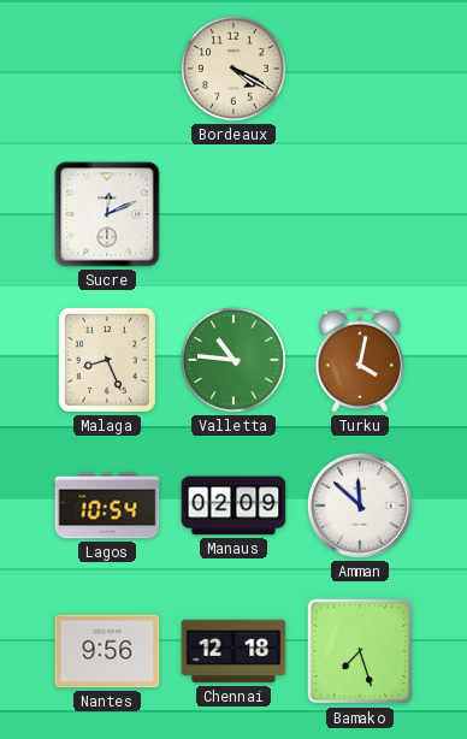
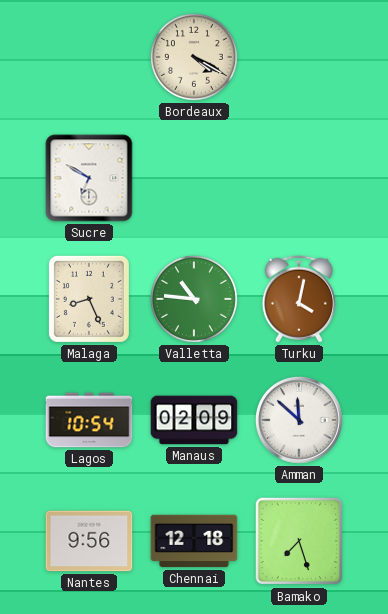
Sucre: 12:11 -> 6:50 (89, 178)
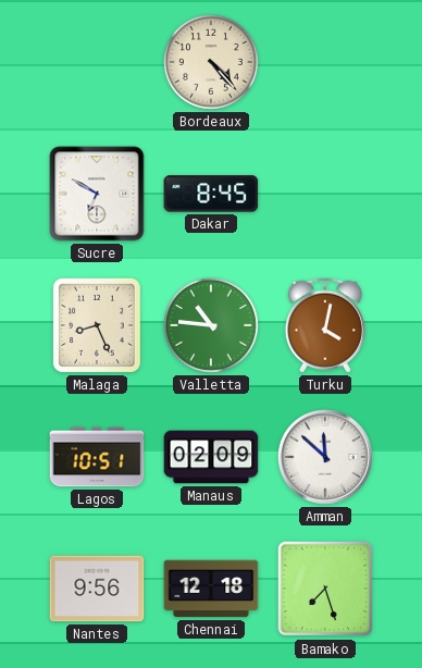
Bordeaux: 4:20 -> 4:23 (211, 62)
Dakar: none -> 8:45 (211, 194)
Lagos: 10:54 -> 10:51 (97, 457)
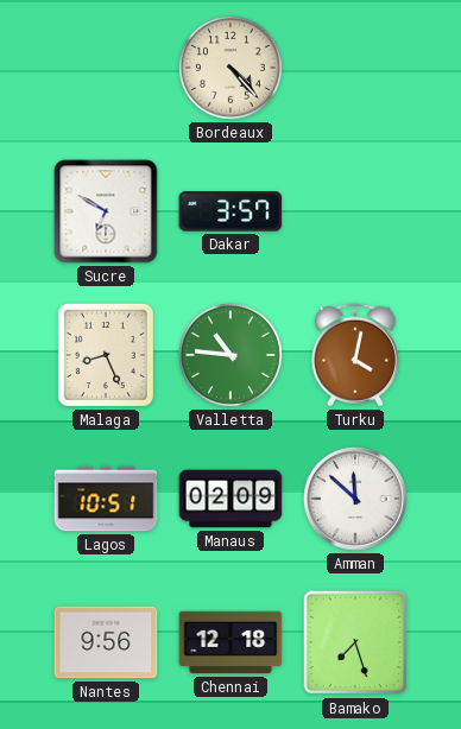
Dakar: 8:45 -> 3:57 (230, 211)
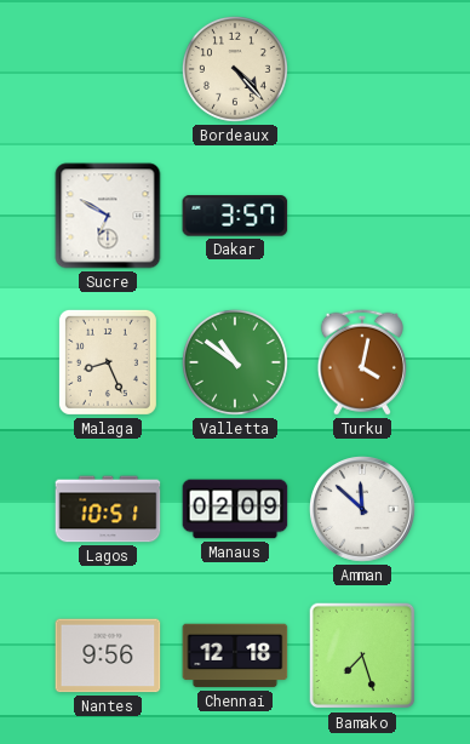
Valletta: 10:46 -> 10:51 (235, 362)
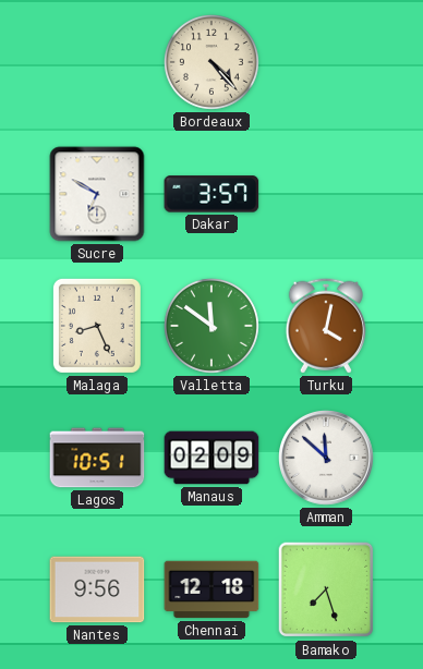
Valletta: 10:51 -> 11:51 (211, 326)
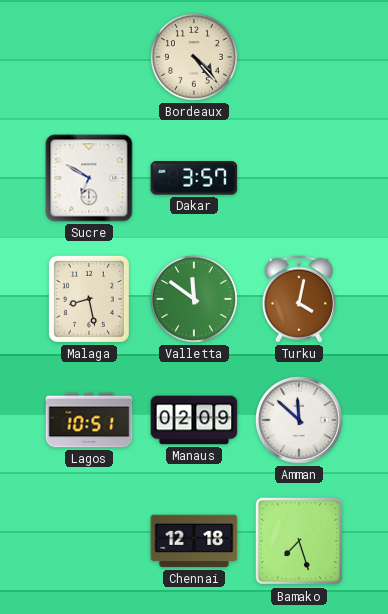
Malaga: 8:26 -> 8:28 (89, 299)
Nantes: 9:56 -> none (97, 589)
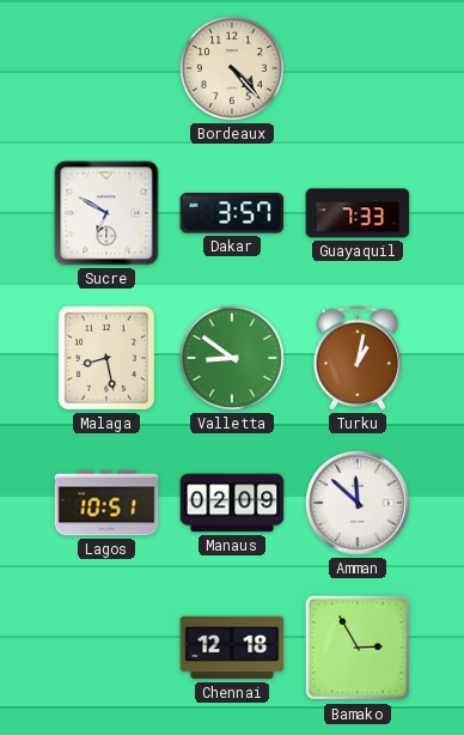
Guayaquil: none -> 7:33 (358, 213)
Valletta: 11:51 -> 8:51 (232, 358)
Turku: 4:02 -> 1:02 (358, 358)
Bamako: 7:27 -> 2:55 (358, 648)
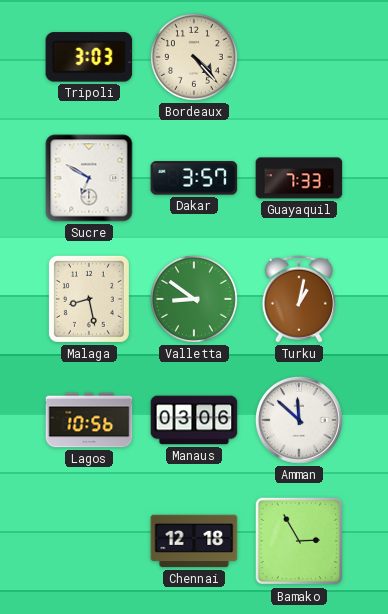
Tripoli: none -> 3:03 (89, 57)
Lagos: 10:51 -> 10:56 (89, 420)
Manaus: 02:09 -> 03:06 (194, 420)
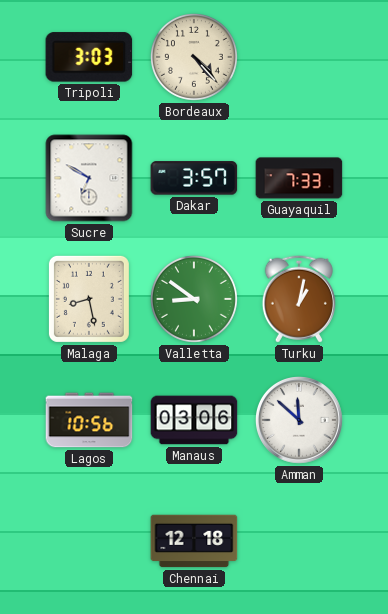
Bamako: 2:55 -> none (299, 541)
